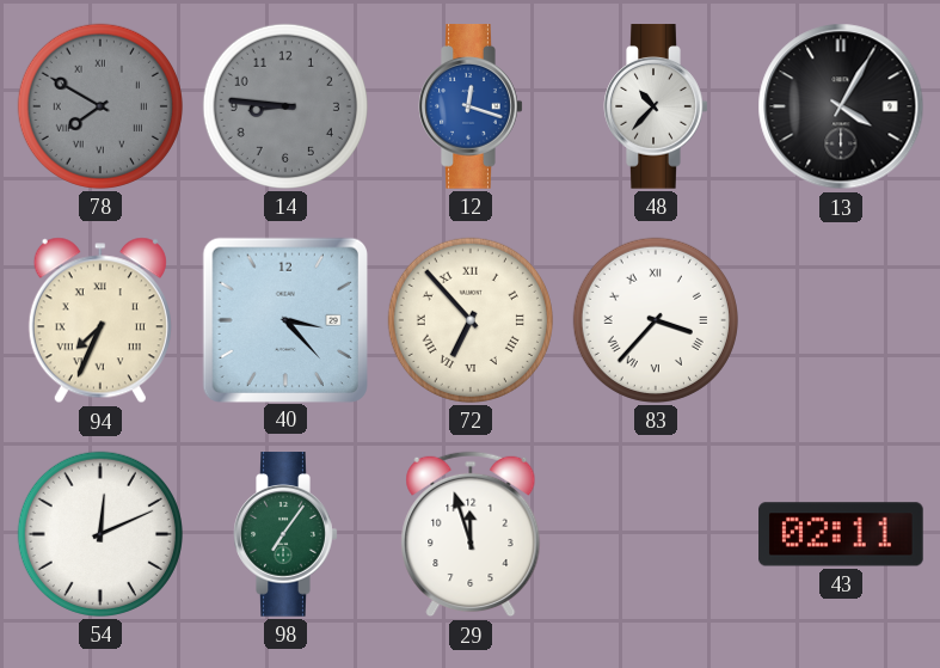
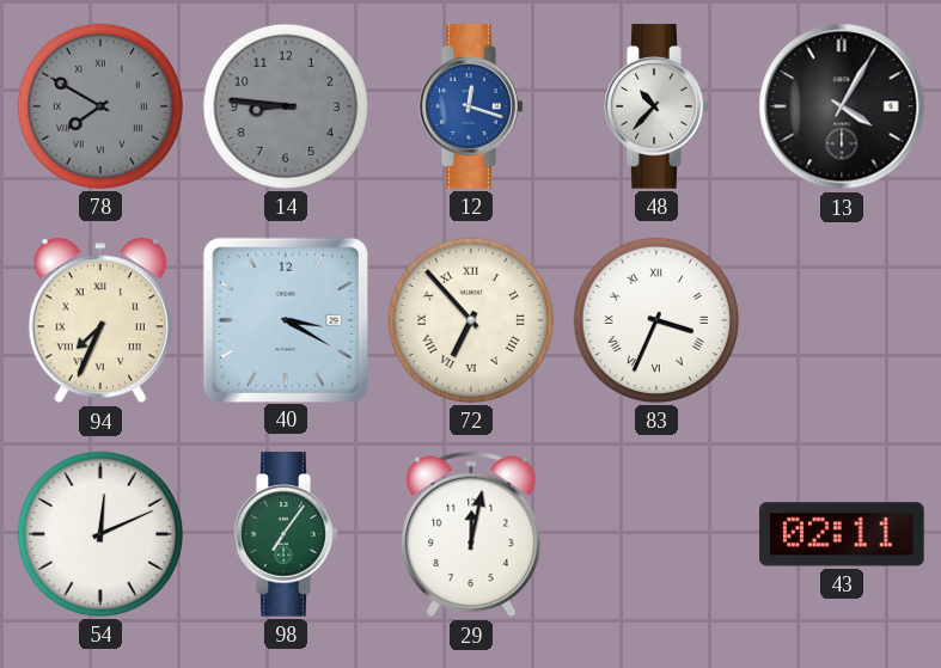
40: 3:23 -> 3:20 (285, 319)
83: 3:37 -> 3:34 (656, 320)
29: 11:57 -> 12:02 (471, 534)
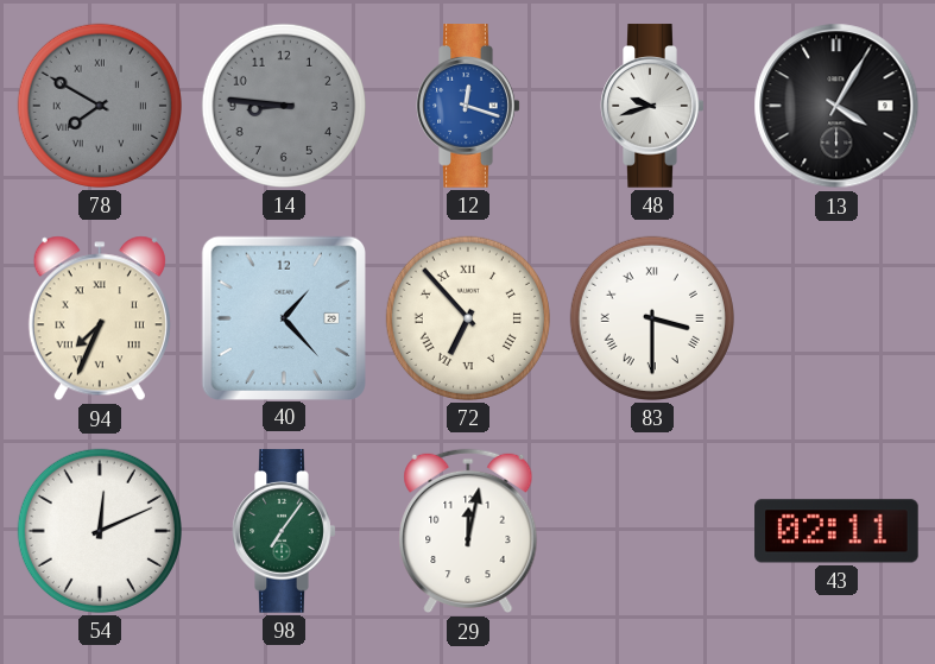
48: 10:37 -> 9:42 (652, 106)
40: 3:20 -> 1:23 (283, 317)
83: 3:34 -> 3:30 (652, 318)
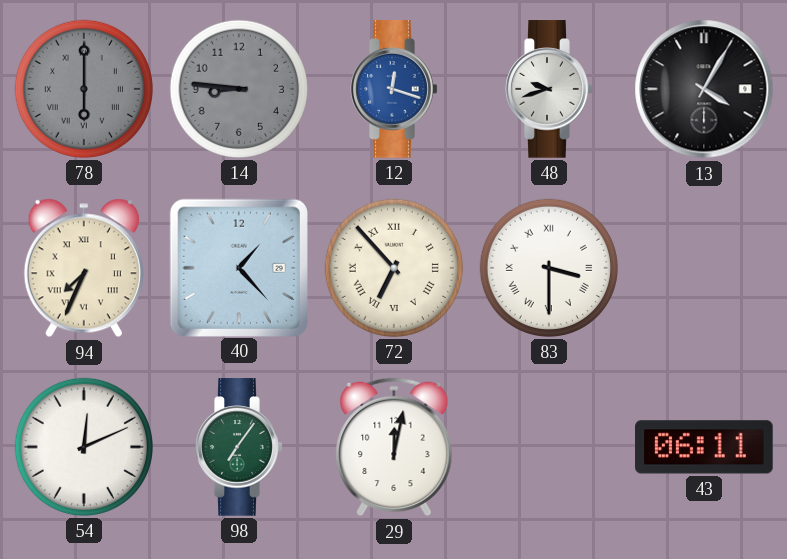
78: 7:50 -> 6:00 (84, 89)
43: 02:11 -> 06:11 (704, 447)
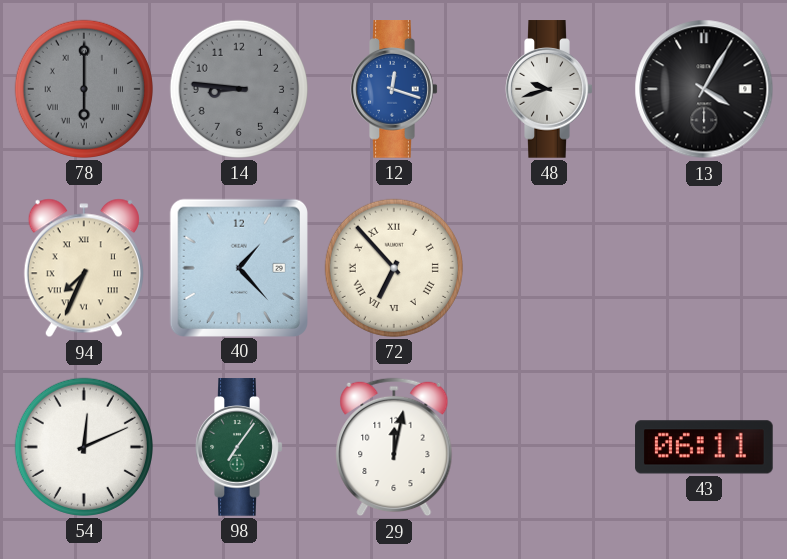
83: 3:30 -> none (549, 268)
